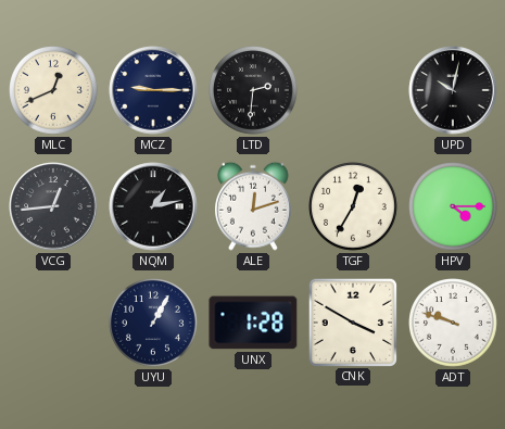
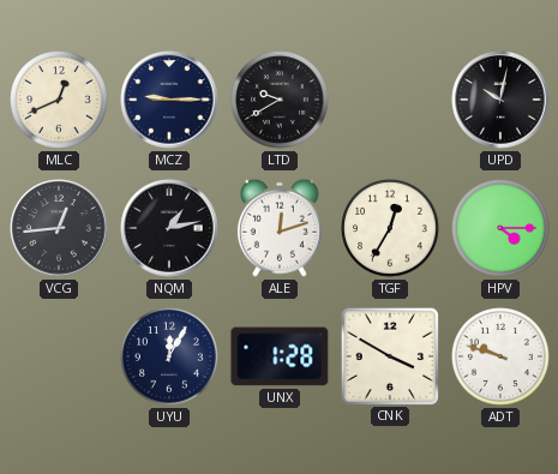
LTD: 2:31 -> 9:40 (281, 101)
UYU: 1:05 -> 12:05 (170, 358)
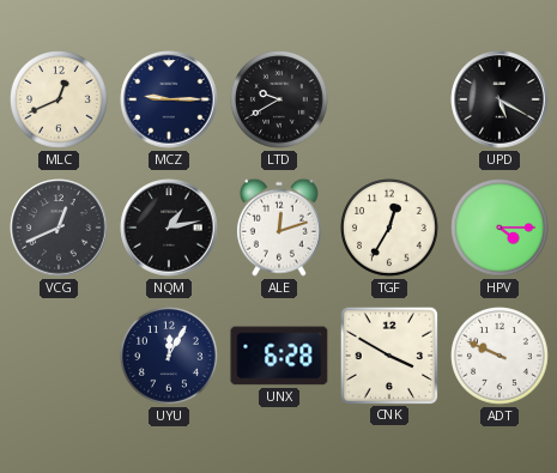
UPD: 10:02 -> 5:20 (500, 99)
VCG: 12:44 -> 12:41 (59, 228)
UNX: 1:28 -> 6:28 (279, 356)
ADT: 9:48 -> 9:49 (501, 357)
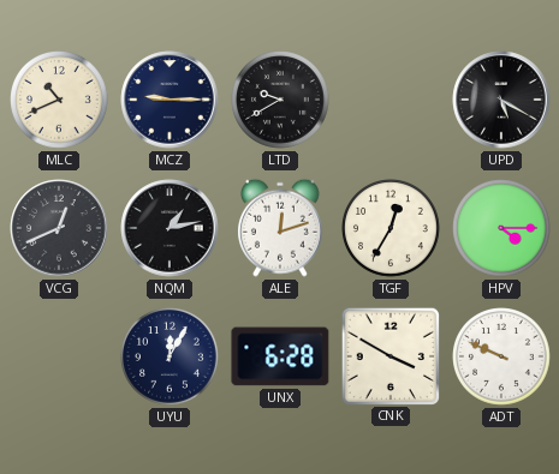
MLC: 12:41 -> 10:41 (60, 101)
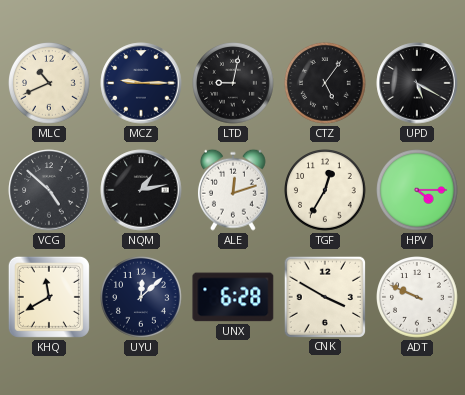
LTD: 9:40 -> 9:02 (234, 84)
CTZ: none -> 5:06 (326, 84)
VCG: 12:41 -> 4:52 (49, 190)
KHQ: none -> 11:40 (49, 297)
UYU: 12:05 -> 12:08 (142, 298)
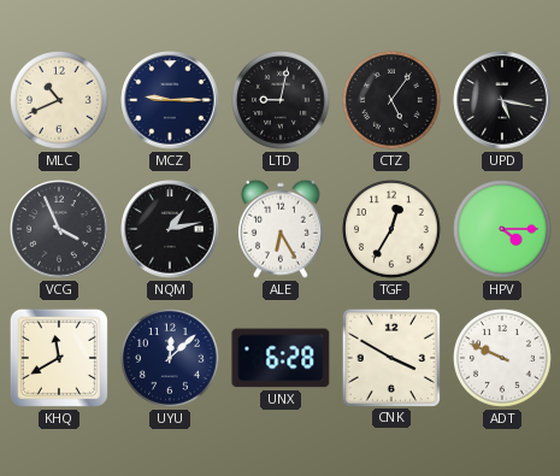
UPD: 5:20 -> 5:17 (502, 100)
VCG: 4:52 -> 3:56 (59, 229)
ALE: 12:12 -> 6:25 (281, 229)
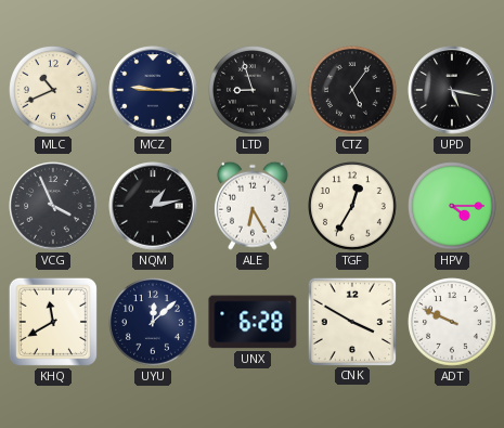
LTD: 9:02 -> 8:57 (254, 91)
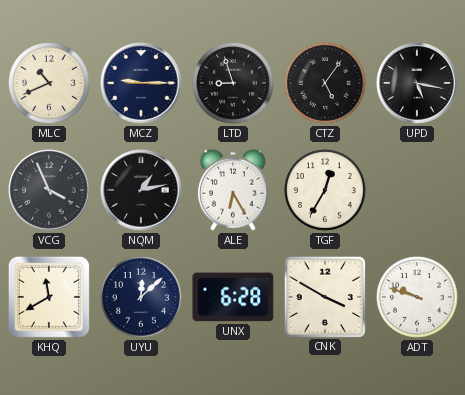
HPV: 4:15 -> none (453, 207)
ADT: 9:49 -> 9:48 (418, 298)
